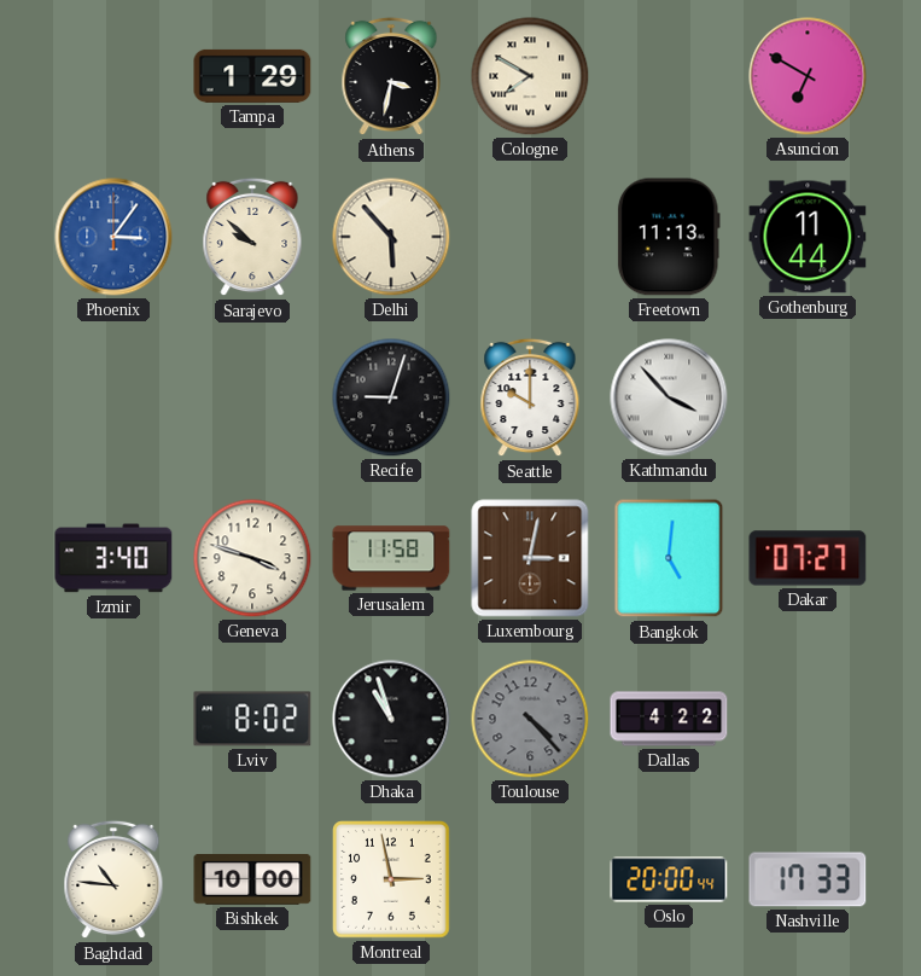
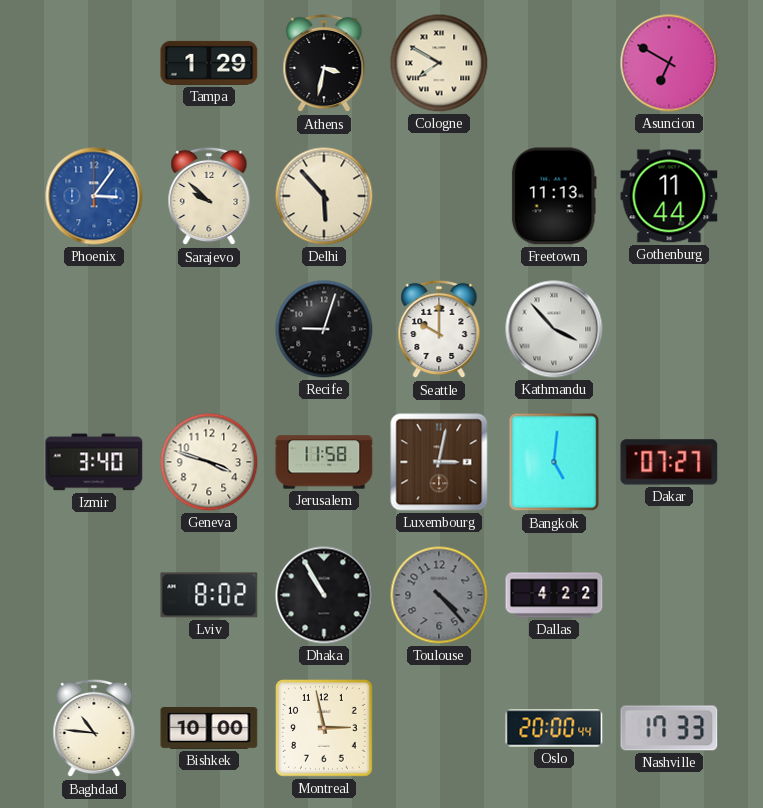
Dhaka: 10:57 -> 10:55 (324, 595)
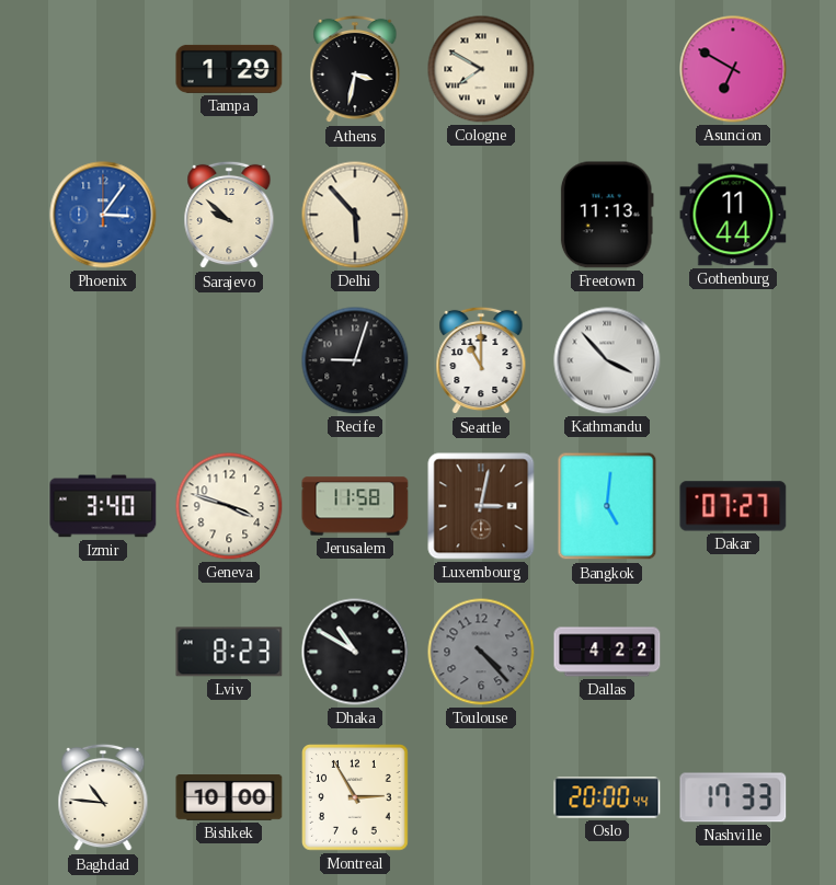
Seattle: 10:00 -> 11:00 (481, 360)
Lviv: 8:02 -> 8:23 (229, 652)
Dhaka: 10:55 -> 10:50 (355, 652)
Montreal: 2:58 -> 2:55 (356, 798)
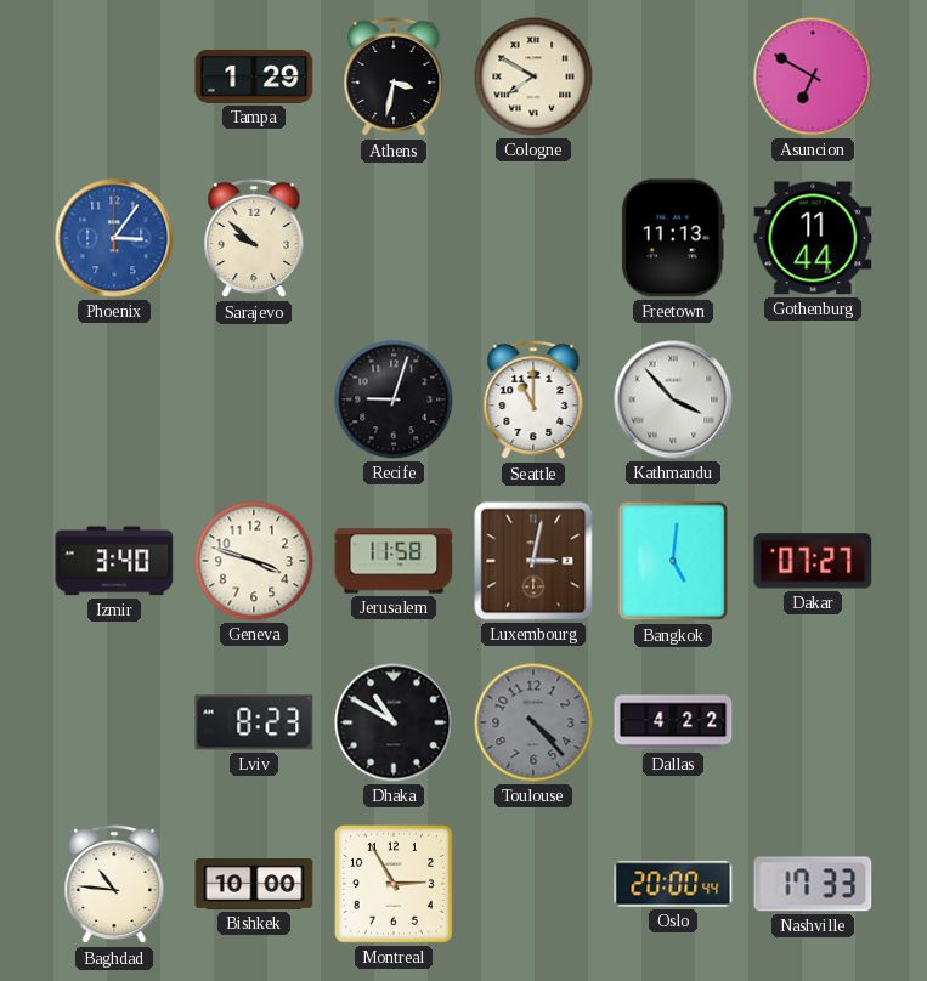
Delhi: 5:53 -> none (355, 215)
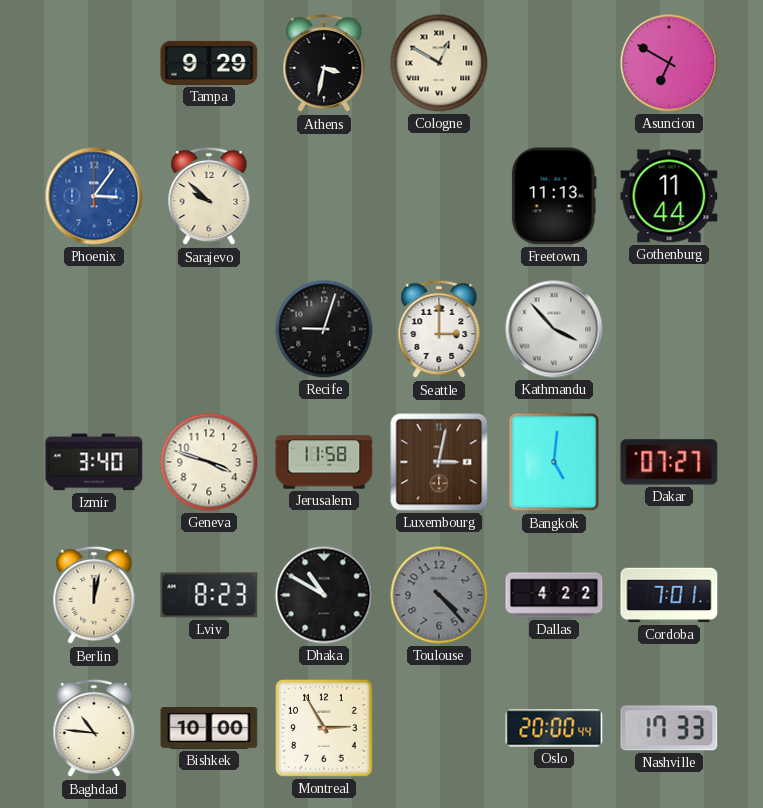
Tampa: 1:29 -> 9:29 (209, 63)
Cologne: 7:50 -> 12:50 (439, 63)
Seattle: 11:00 -> 3:00 (439, 329)
Berlin: none -> 12:02 (94, 595)
Cordoba: none -> 7:01 (669, 595)
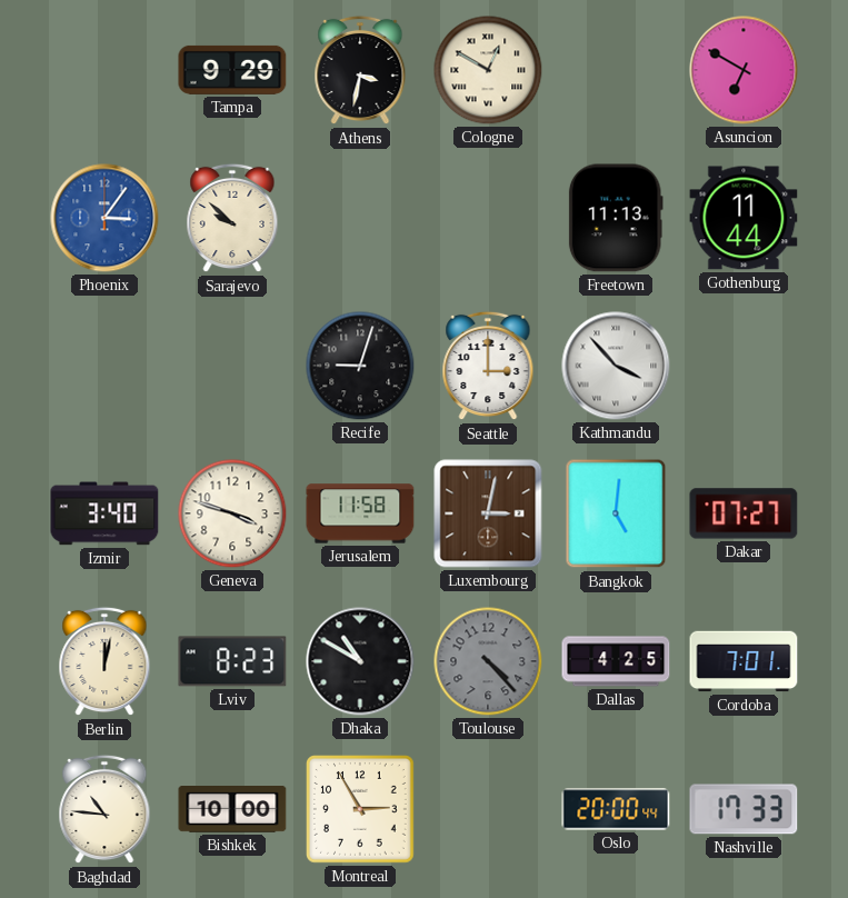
Dallas: 4:22 -> 4:25 (616, 661)
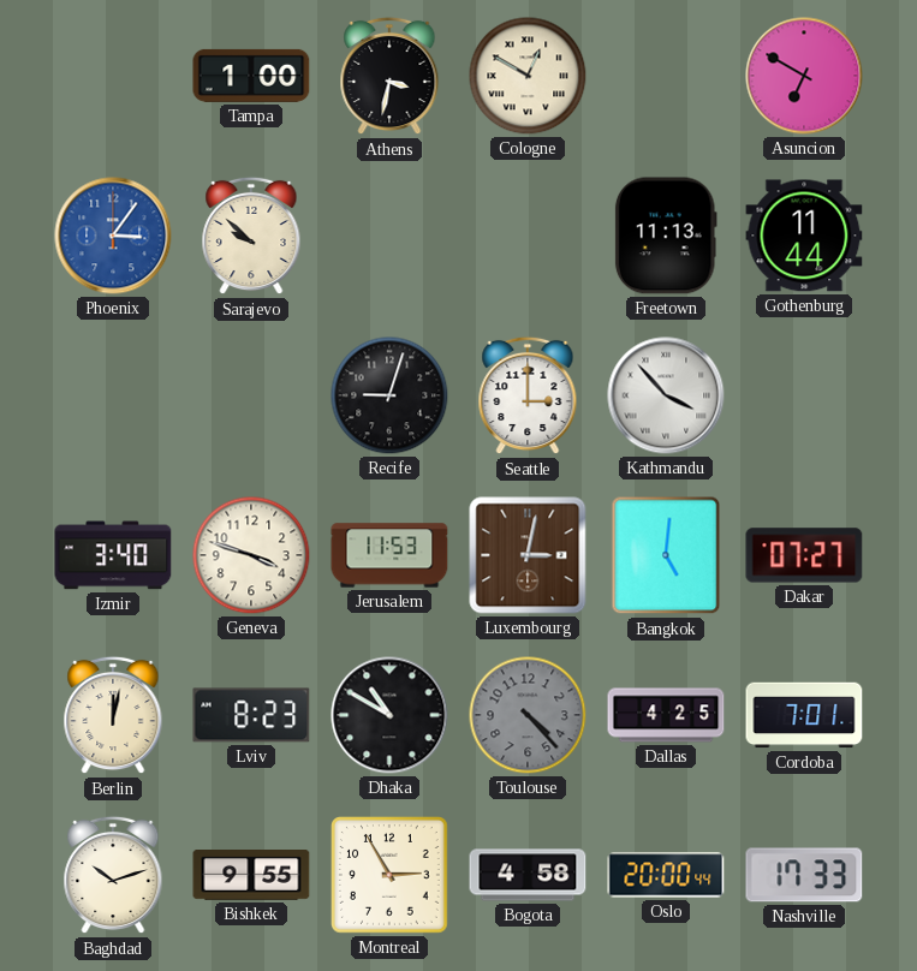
Tampa: 9:29 -> 1:00 (251, 76)
Jerusalem: 11:58 -> 11:53 (389, 555)
Baghdad: 10:46 -> 10:12 (113, 875)
Bishkek: 10:00 -> 9:55 (251, 875)
Bogota: none -> 4:58 (528, 875)
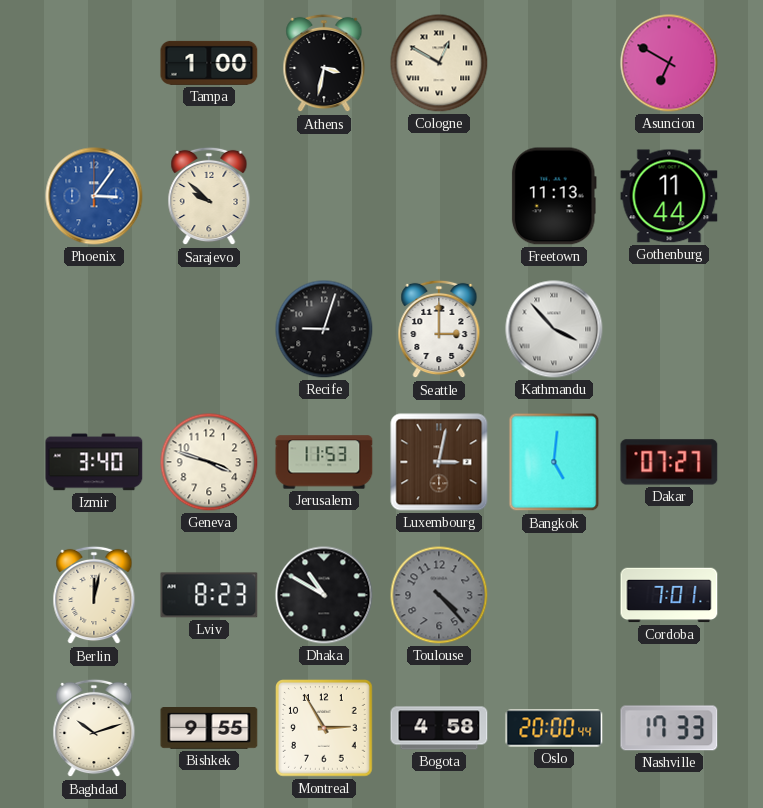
Dallas: 4:25 -> none (666, 715)
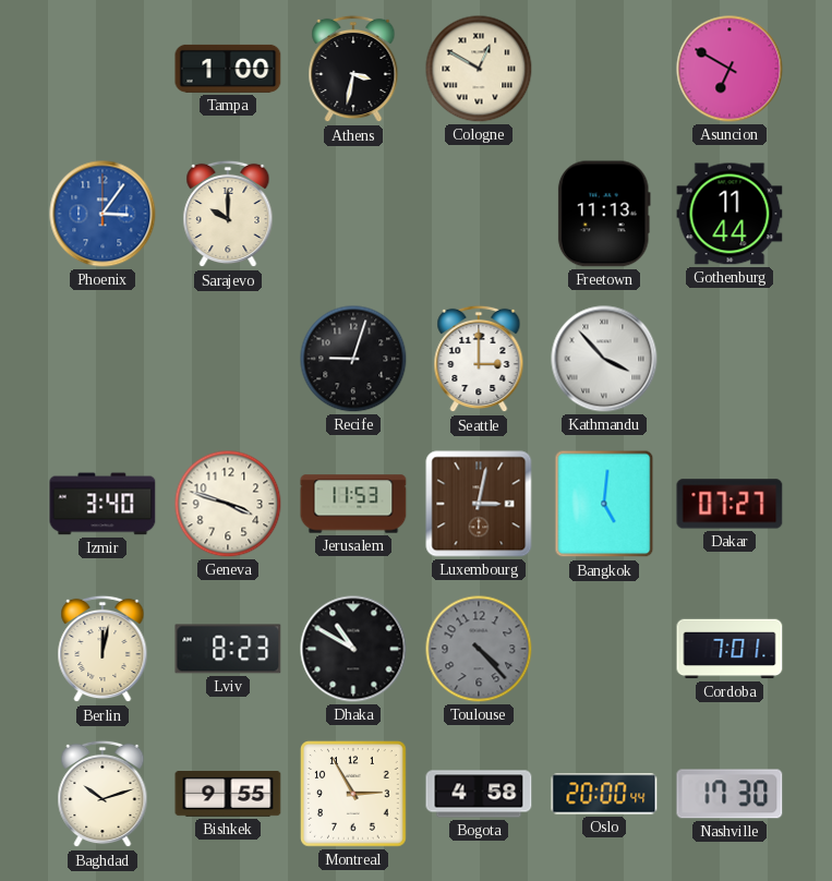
Sarajevo: 9:52 -> 10:00 (228, 214)
Nashville: 17:33 -> 17:30 (729, 794)
